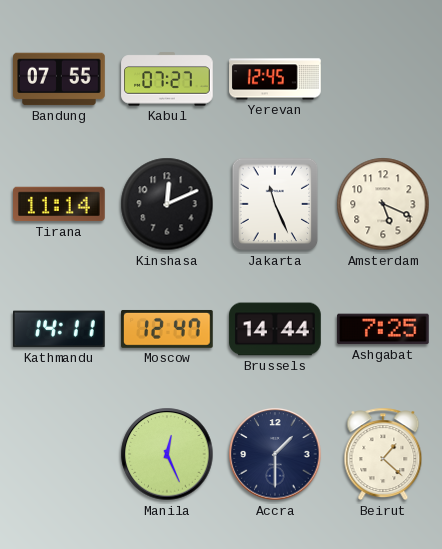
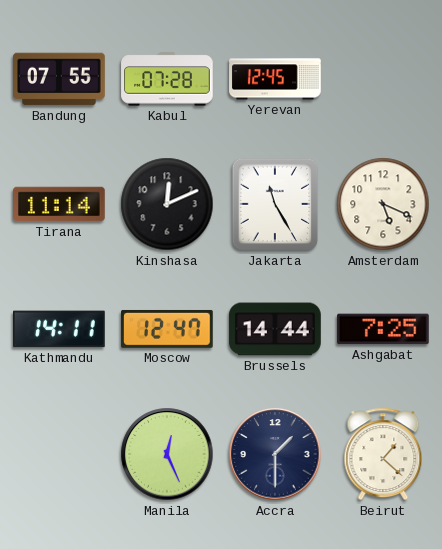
Kabul: 07:27 -> 07:28 (167, 79)
Jakarta: 11:26 -> 11:25 (275, 204)
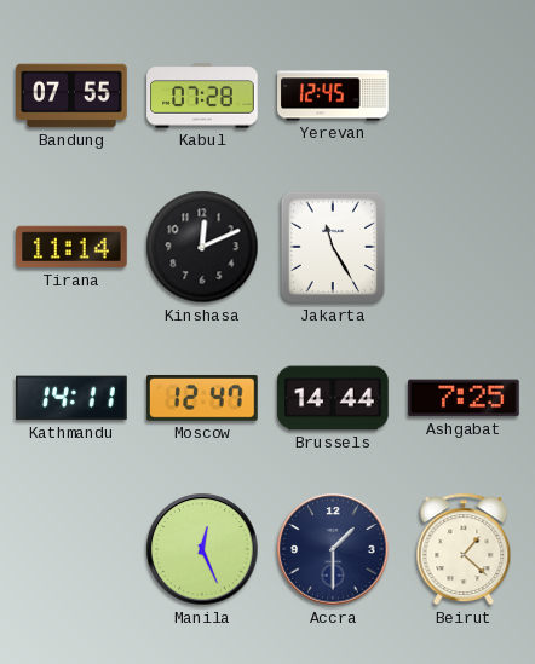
Amsterdam: 5:19 -> none (383, 204)
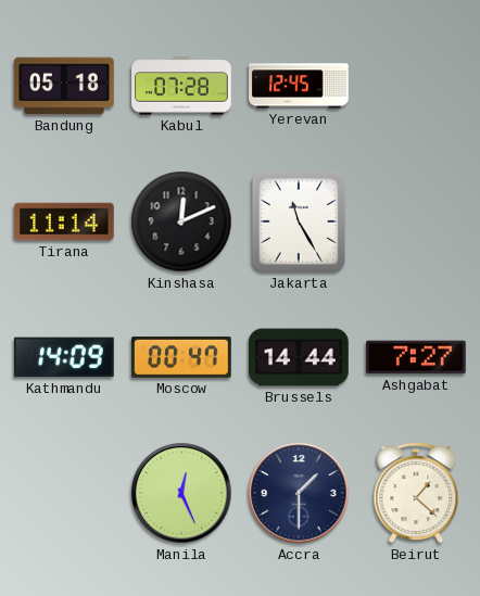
Bandung: 07:55 -> 05:18 (64, 86)
Kathmandu: 14:11 -> 14:09 (65, 357)
Moscow: 12:47 -> 00:47 (181, 357)
Ashgabat: 7:25 -> 7:27 (416, 357)
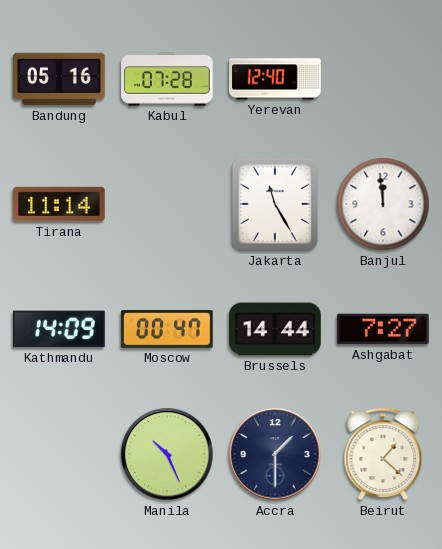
Bandung: 05:18 -> 05:16 (59, 79)
Yerevan: 12:45 -> 12:40 (275, 79)
Kinshasa: 12:11 -> none (181, 221)
Banjul: none -> 11:59 (383, 204)
Manila: 12:26 -> 10:26 (167, 454)
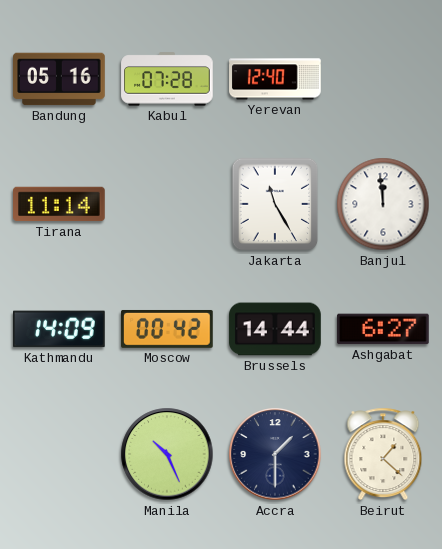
Moscow: 00:47 -> 00:42 (167, 329)
Ashgabat: 7:27 -> 6:27 (383, 329)
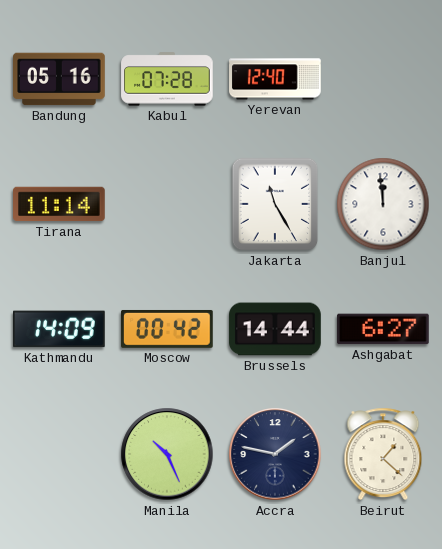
Accra: 1:30 -> 1:47 (275, 454)
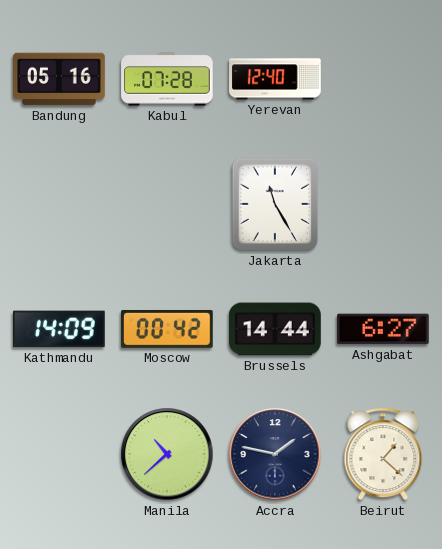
Tirana: 11:14 -> none (59, 204)
Banjul: 11:59 -> none (383, 204)
Manila: 10:26 -> 10:38 (167, 454)
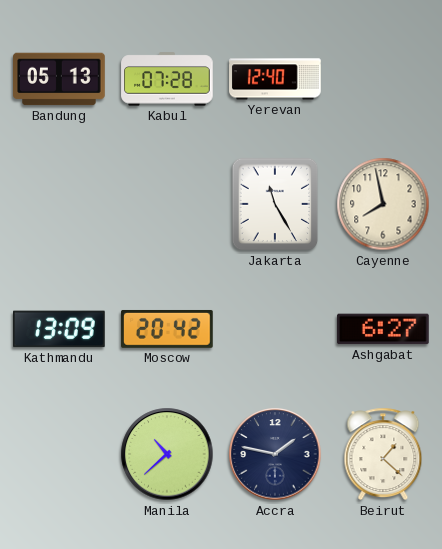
Bandung: 05:16 -> 05:13 (59, 79)
Cayenne: none -> 7:58 (383, 204)
Kathmandu: 14:09 -> 13:09 (60, 329)
Moscow: 00:42 -> 20:42 (167, 329)
Brussels: 14:44 -> none (275, 329)
